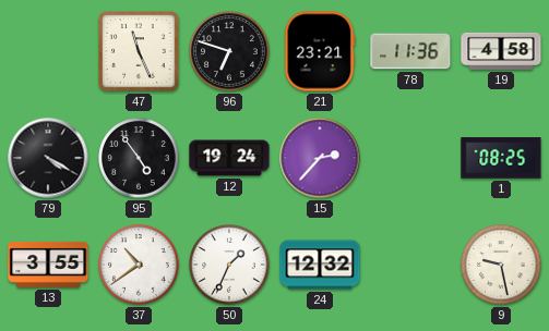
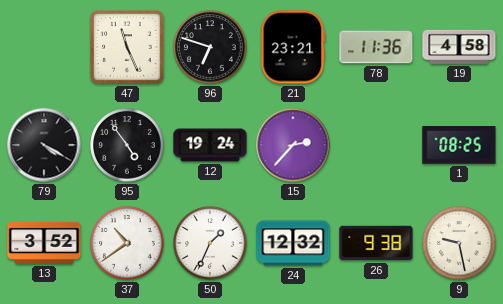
13: 3:55 -> 3:52 (44, 243)
26: none -> 9:38 (376, 243)
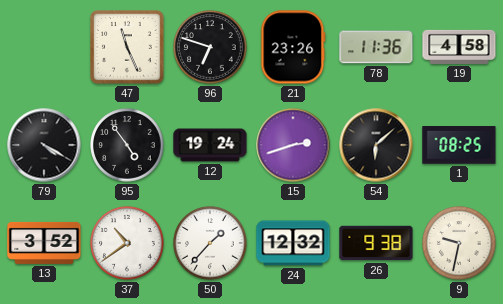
21: 23:21 -> 23:26 (293, 47)
15: 2:37 -> 2:42 (293, 145)
54: none -> 6:08 (376, 145)
50: 1:34 -> 1:37 (210, 243)
9: 9:28 -> 9:32 (459, 243)
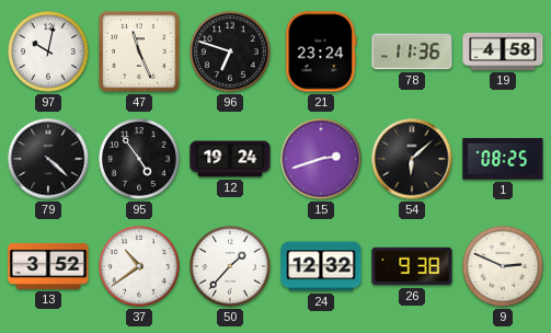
97: none -> 10:02 (48, 51)
21: 23:26 -> 23:24 (321, 51)
79: 4:20 -> 4:22 (48, 159)
9: 9:32 -> 2:49 (503, 266)
